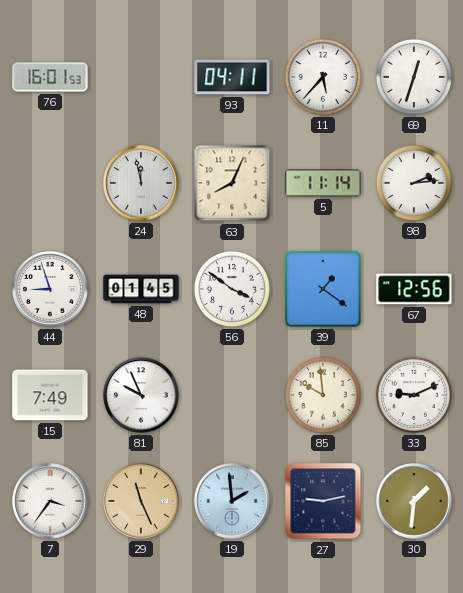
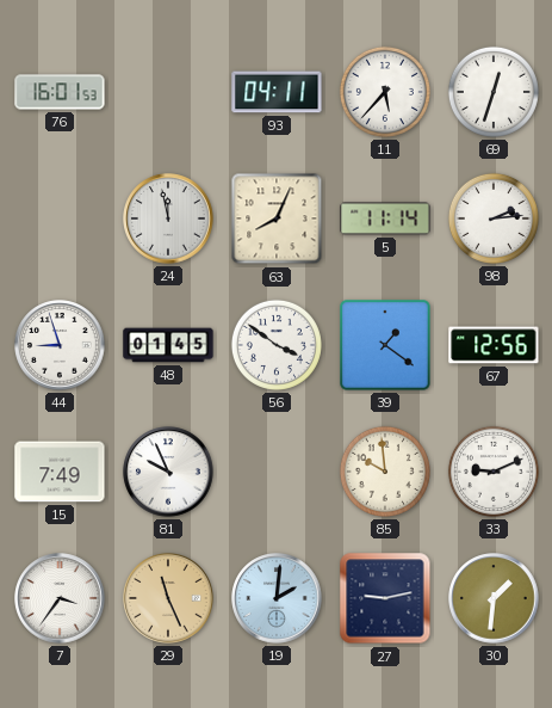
19: 1:59 -> 2:01 (277, 598)
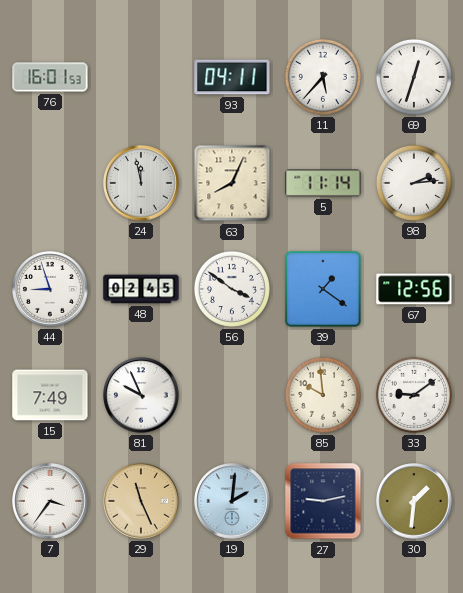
48: 01:45 -> 02:45 (141, 289)
33: 9:11 -> 9:09 (414, 395)
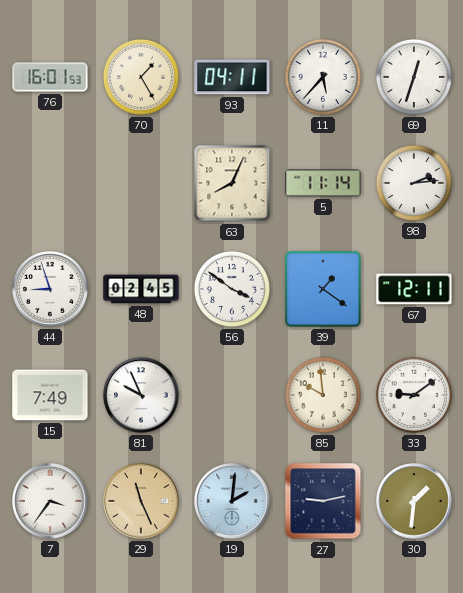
70: none -> 1:25 (141, 77)
24: 11:58 -> none (141, 183)
67: 12:56 -> 12:11 (414, 289)
